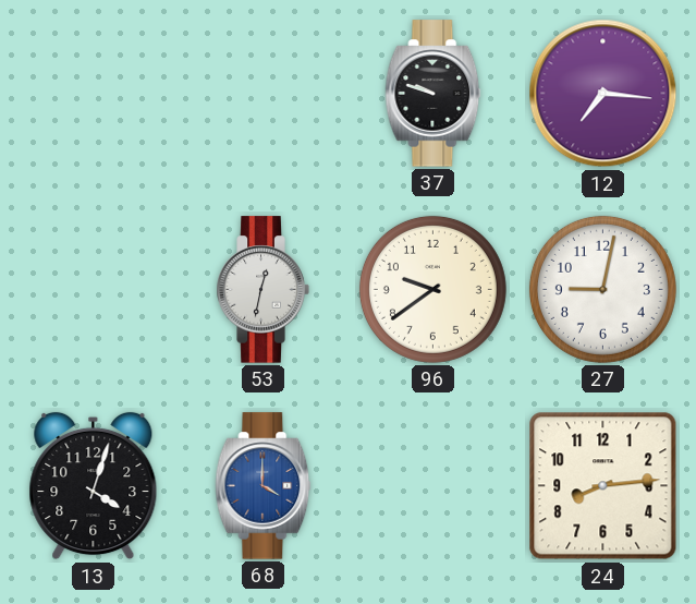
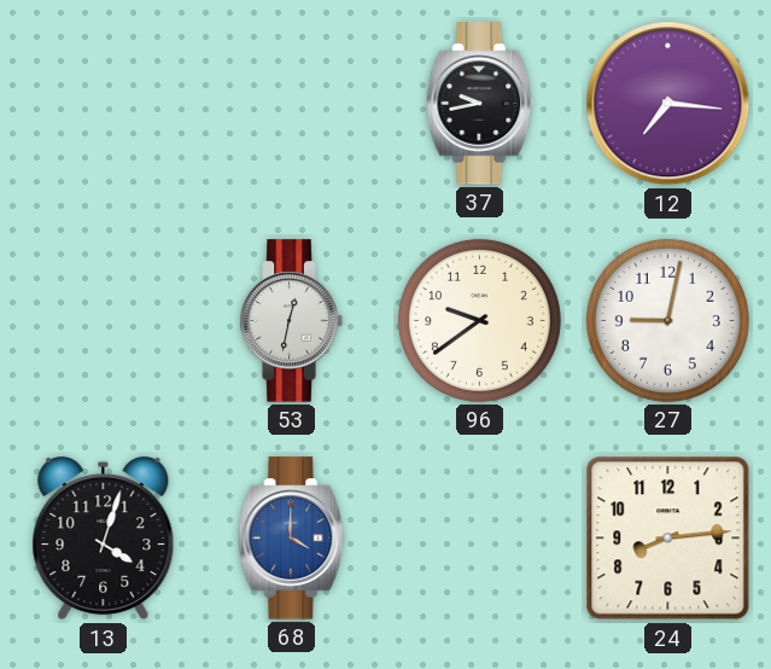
37: 9:48 -> 9:43 (480, 104)
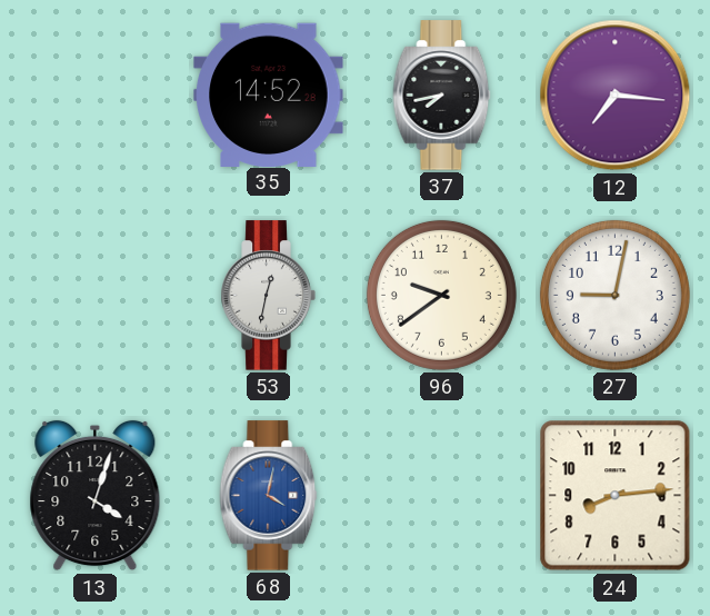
35: none -> 14:52 (269, 95)
37: 9:43 -> 7:43 (442, 96)
68: 4:00 -> 4:02 (269, 496)
